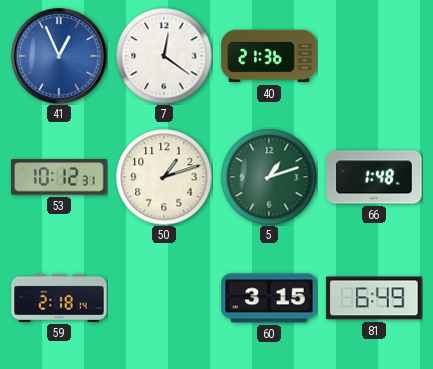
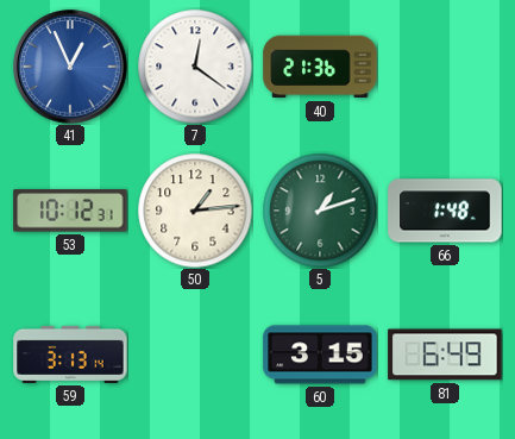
50: 1:12 -> 1:14 (195, 211)
59: 2:18 -> 3:13 (70, 355)
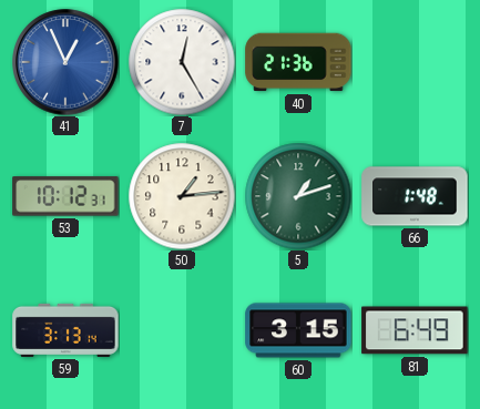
7: 12:21 -> 12:25 (182, 62)
